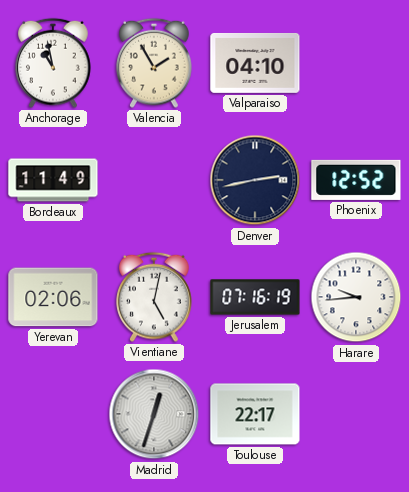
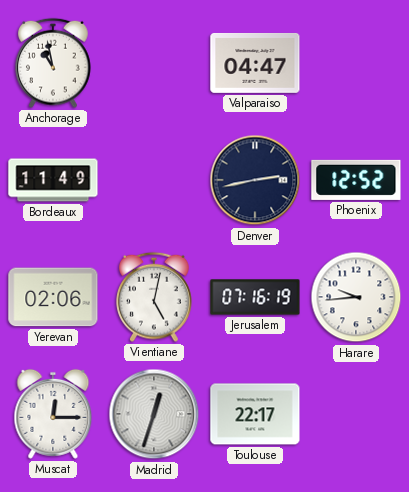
Valencia: 1:55 -> none (155, 63)
Valparaiso: 04:10 -> 04:47 (255, 63)
Muscat: none -> 12:15 (53, 414)
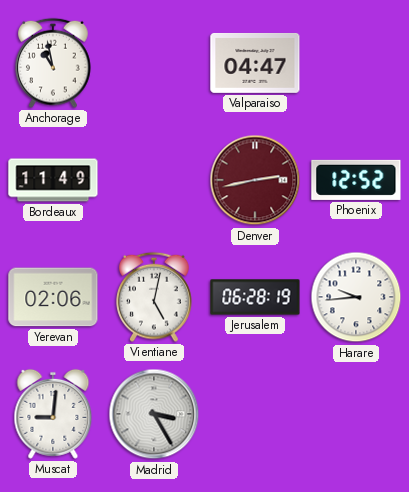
Denver dial: navy -> burgundy (255, 180)
Jerusalem: 07:16 -> 06:28 (255, 297)
Muscat: 12:15 -> 9:01 (53, 414)
Madrid: 12:33 -> 3:25 (154, 414)
Toulouse: 22:17 -> none (255, 414)
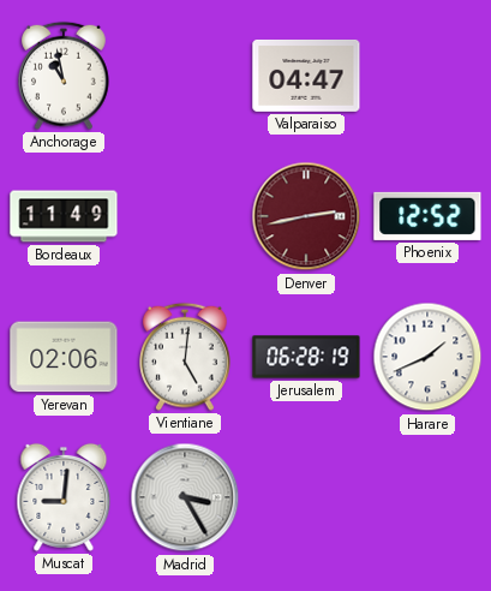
Vientiane: 5:02 -> 5:01 (186, 357)
Harare: 9:44 -> 1:41 (427, 357)
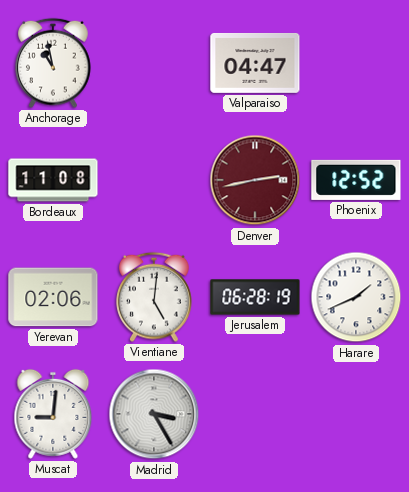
Bordeaux: 11:49 -> 11:08 (53, 180)
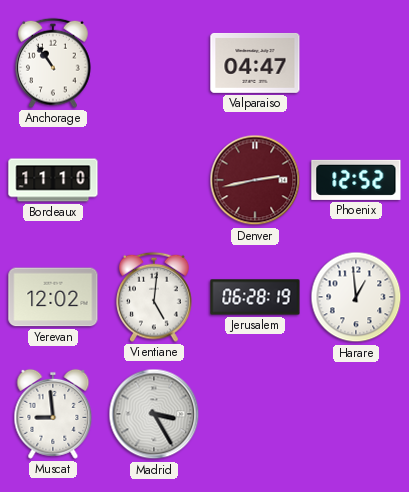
Anchorage: 10:58 -> 10:54 (54, 63)
Bordeaux: 11:08 -> 11:10 (53, 180)
Yerevan: 02:06 -> 12:02 (53, 297)
Harare: 1:41 -> 12:59 (356, 297)
Muscat: 9:01 -> 8:59 (53, 414)
